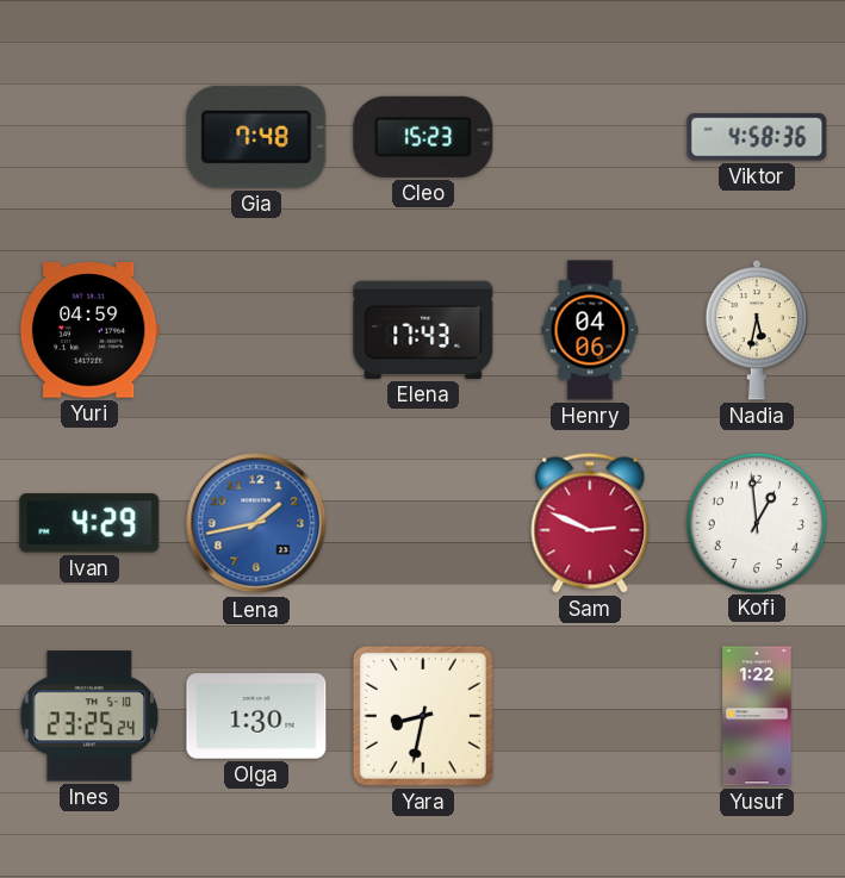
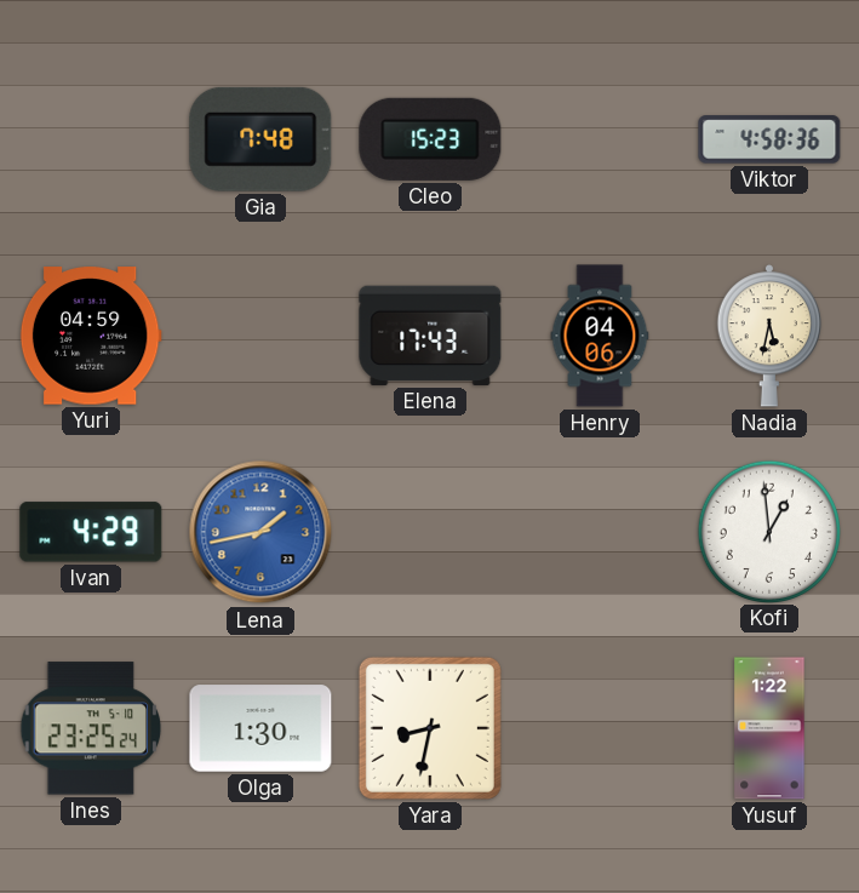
Sam: 2:49 -> none (590, 523)
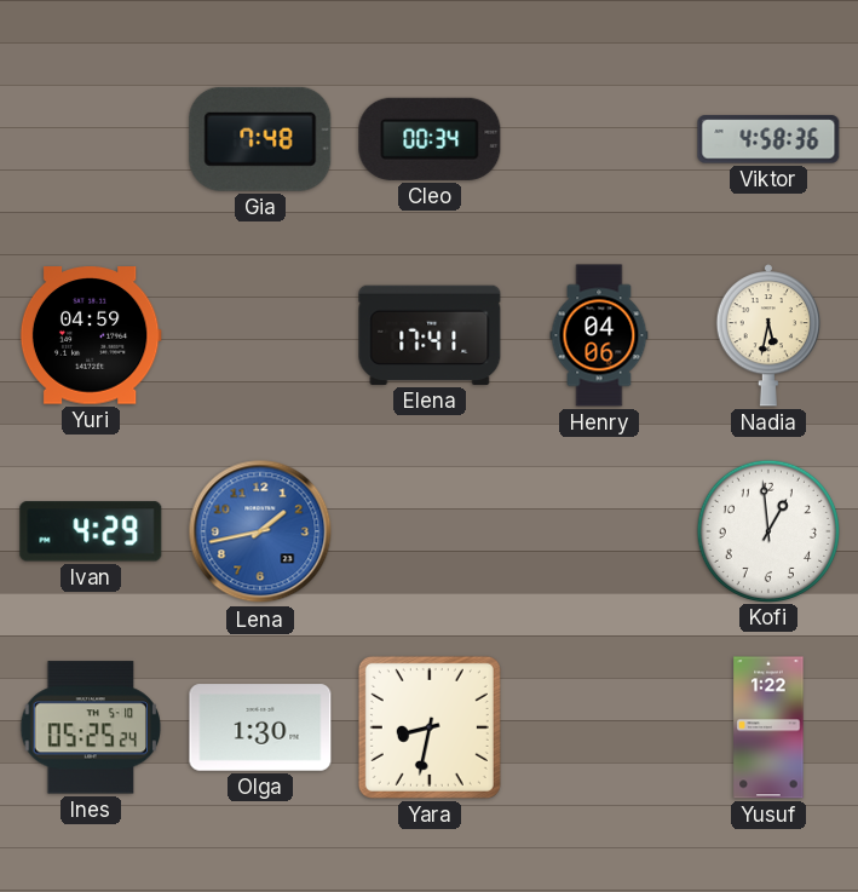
Cleo: 15:23 -> 00:34 (430, 139)
Elena: 17:43 -> 17:41 (430, 335)
Ines: 23:25 -> 05:25 (91, 727)
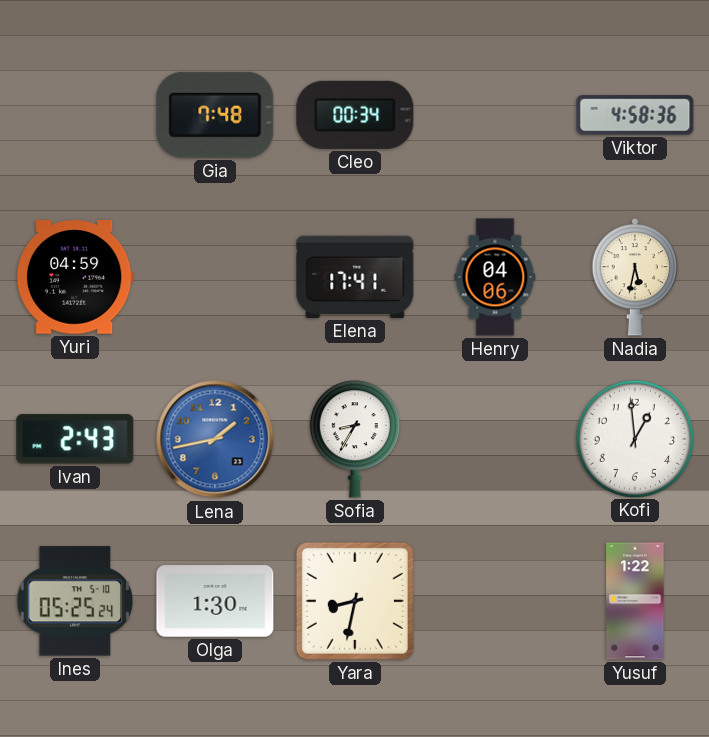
Ivan: 4:29 -> 2:43 (75, 439)
Sofia: none -> 8:35 (355, 439)
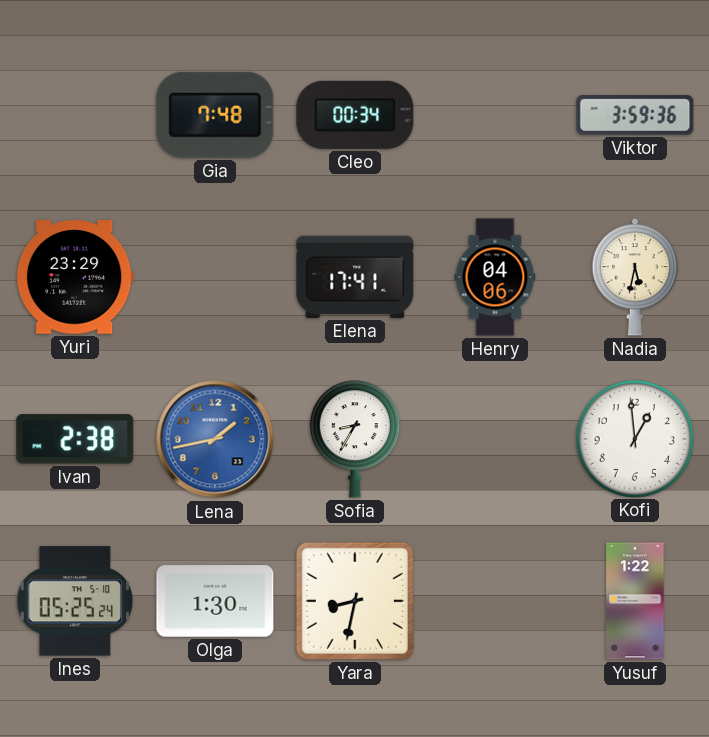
Viktor: 4:58 -> 3:59 (635, 115)
Yuri: 04:59 -> 23:29 (75, 277)
Ivan: 2:43 -> 2:38 (75, 439)
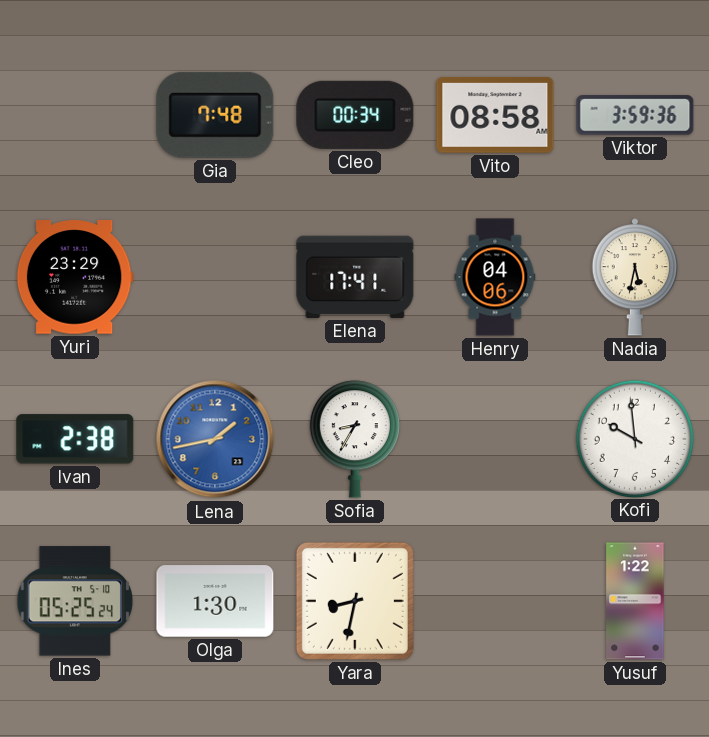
Vito: none -> 08:58 (495, 115)
Kofi: 12:59 -> 9:59 (634, 438)
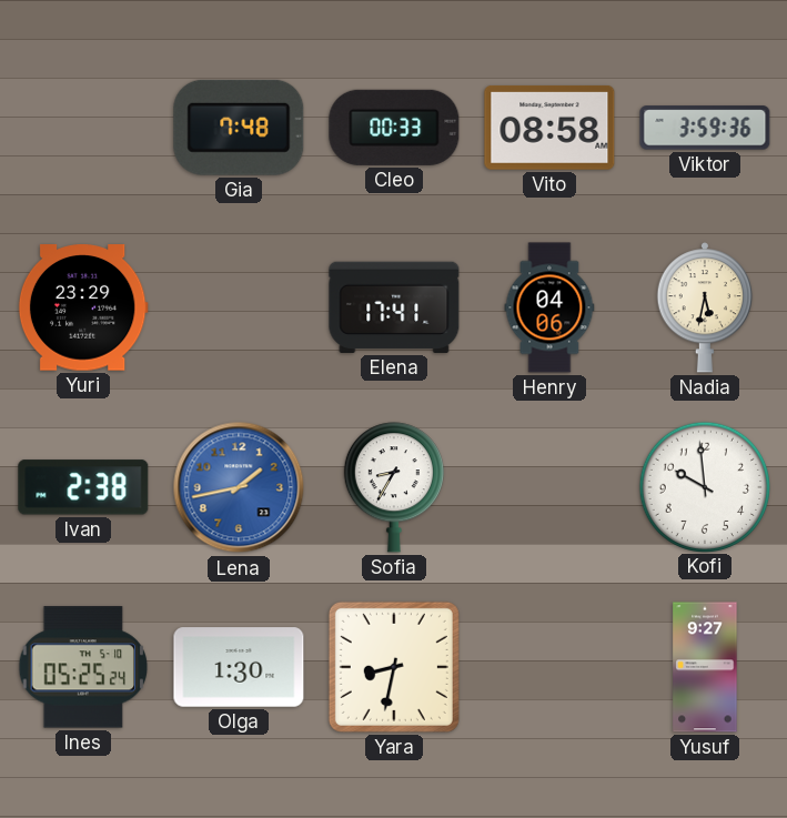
Cleo: 00:34 -> 00:33 (394, 128)
Yusuf: 1:22 -> 9:27 (705, 667)
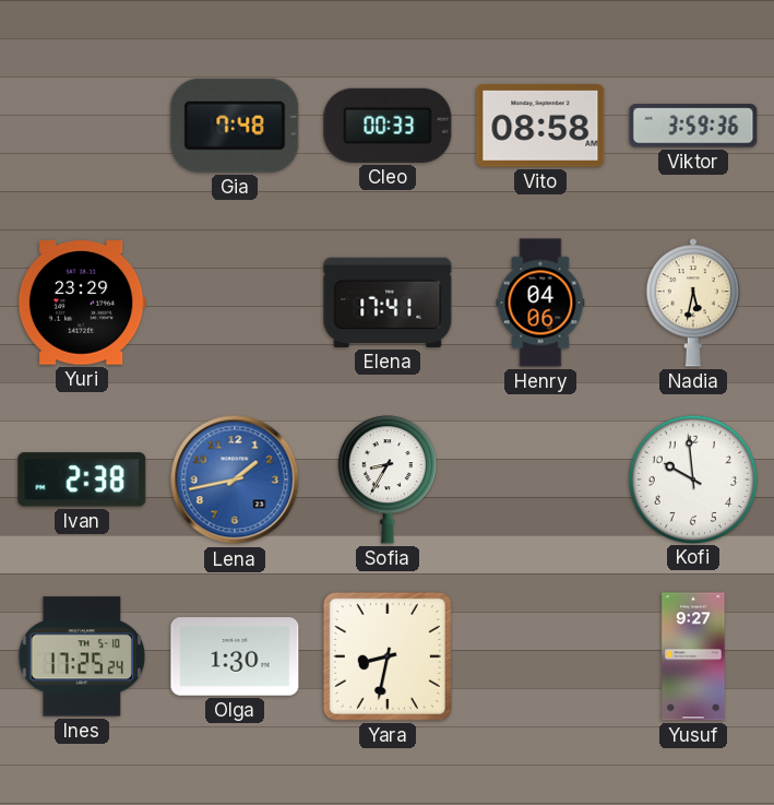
Ines: 05:25 -> 17:25 (82, 656)
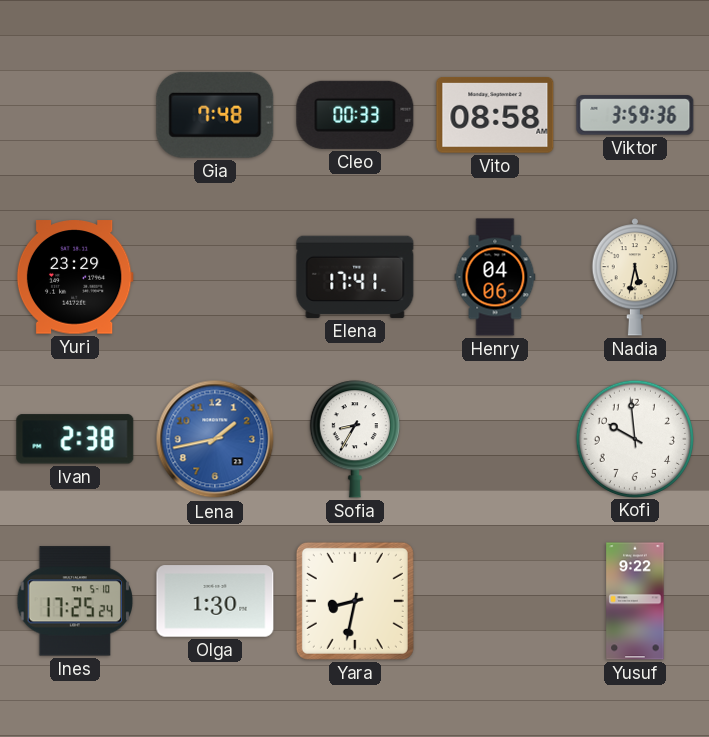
Yusuf: 9:27 -> 9:22 (635, 601)
